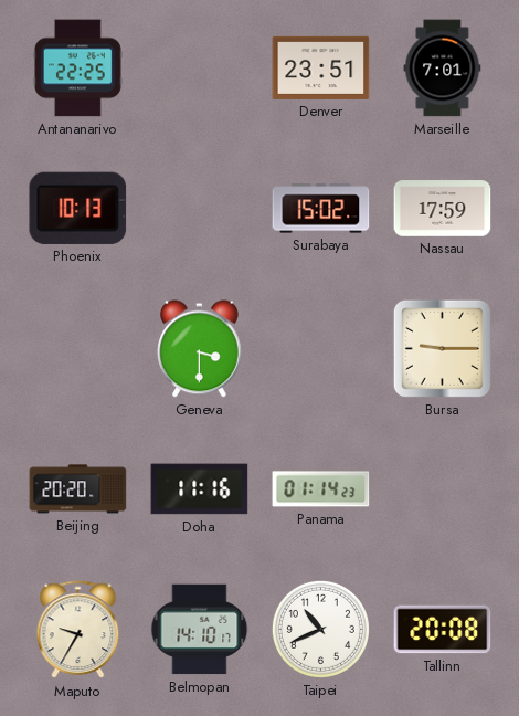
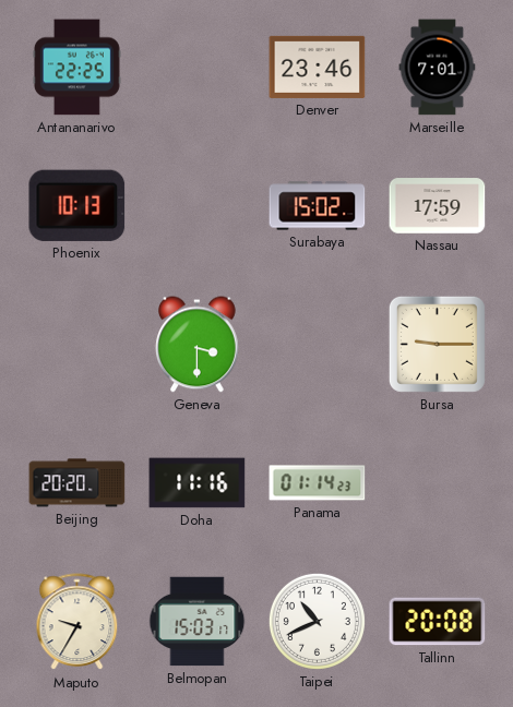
Denver: 23:51 -> 23:46 (318, 67)
Belmopan: 14:10 -> 15:03 (198, 622)
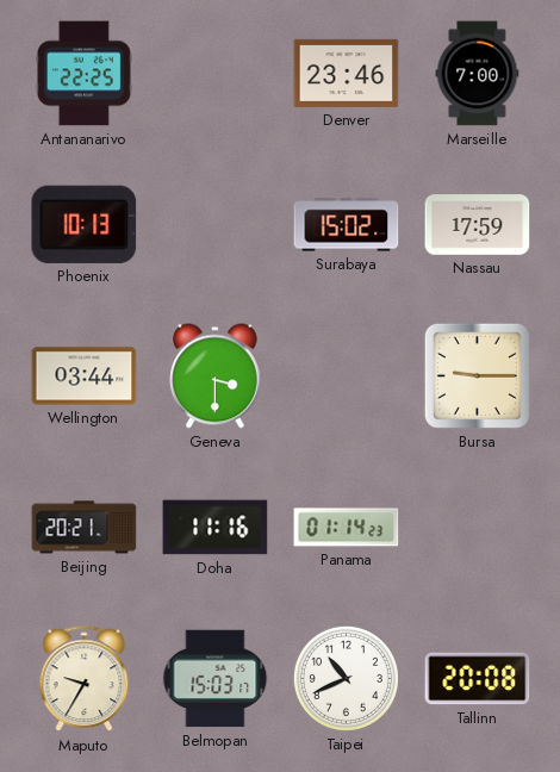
Marseille: 7:01 -> 7:00 (478, 74)
Wellington: none -> 03:44 (85, 376)
Beijing: 20:20 -> 20:21 (85, 528)
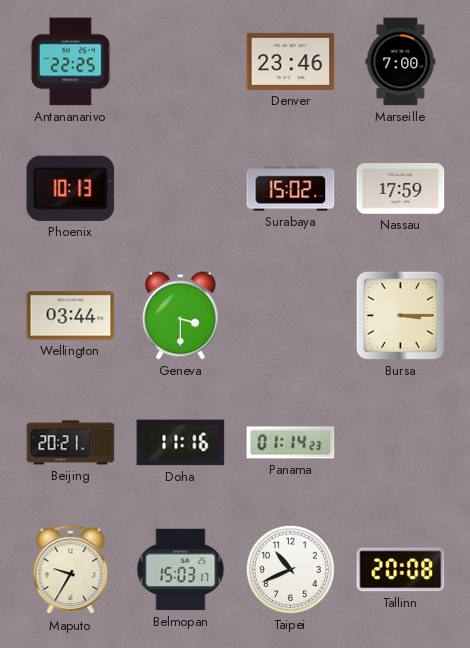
Bursa: 9:15 -> 3:15 (400, 315)
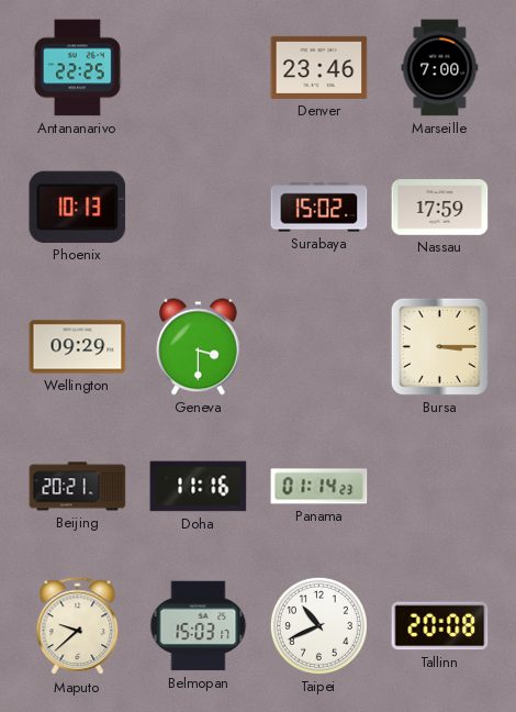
Wellington: 03:44 -> 09:29 (78, 347)
Maputo: 9:35 -> 9:38 (78, 626)
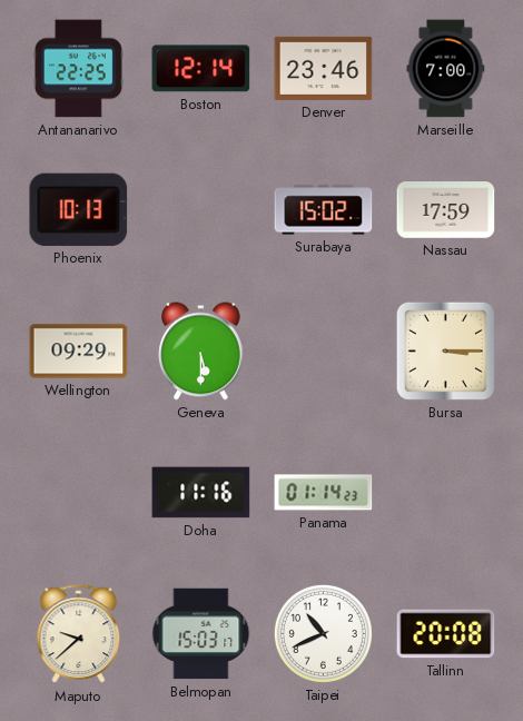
Boston: none -> 12:14 (201, 69)
Geneva: 3:30 -> 5:30 (201, 352)
Beijing: 20:21 -> none (78, 487)
